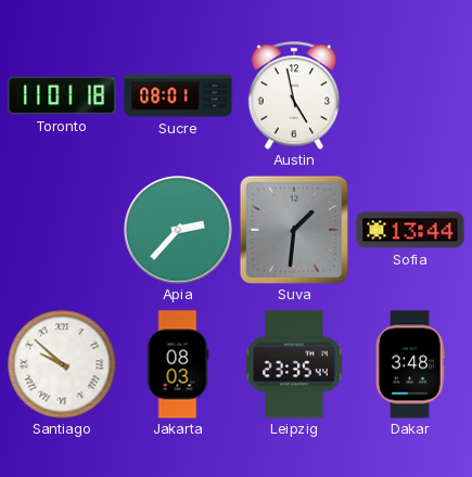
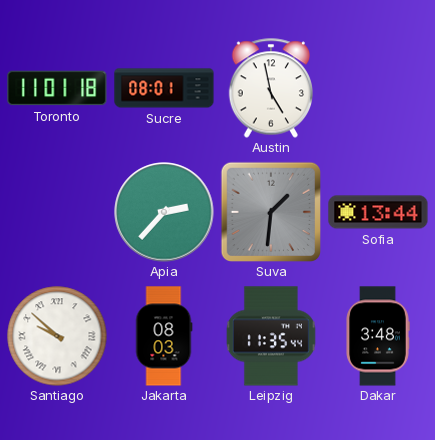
Leipzig: 23:35 -> 11:35 (271, 336)
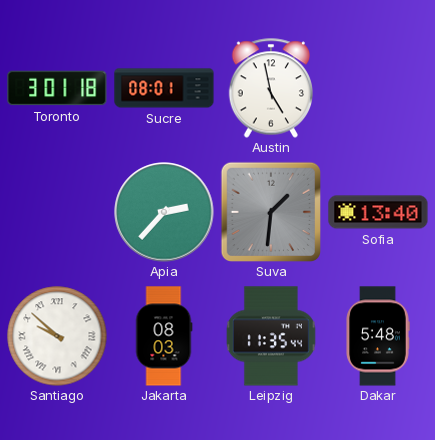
Toronto: 11:01 -> 3:01 (57, 88)
Sofia: 13:44 -> 13:40 (378, 212)
Dakar: 3:48 -> 5:48 (378, 336)
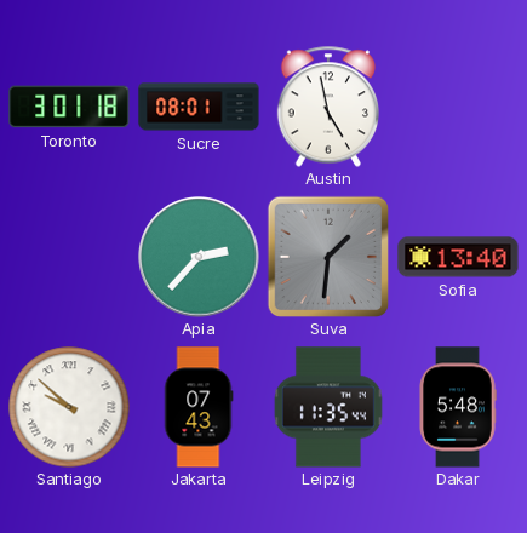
Jakarta: 08:03 -> 07:43 (199, 407)
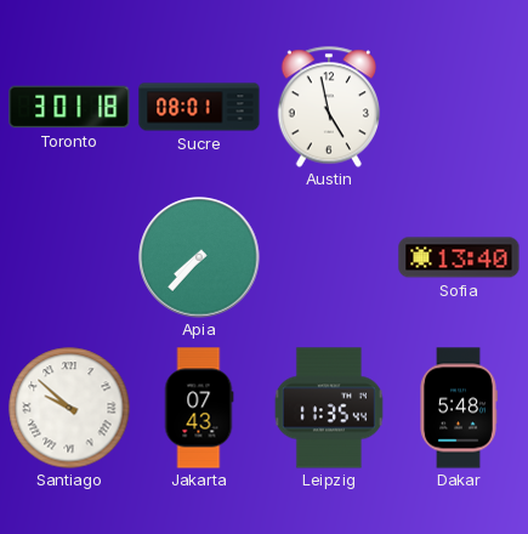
Apia: 2:37 -> 7:37 (199, 257)
Suva: 1:31 -> none (327, 256)
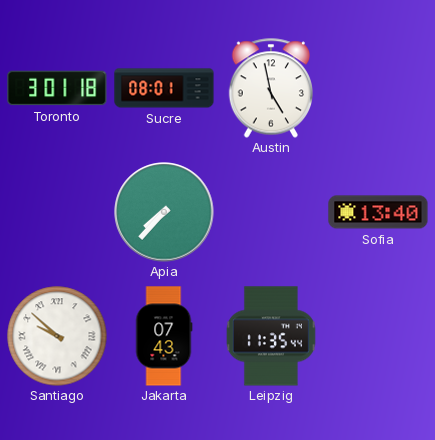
Dakar: 5:48 -> none (459, 408)
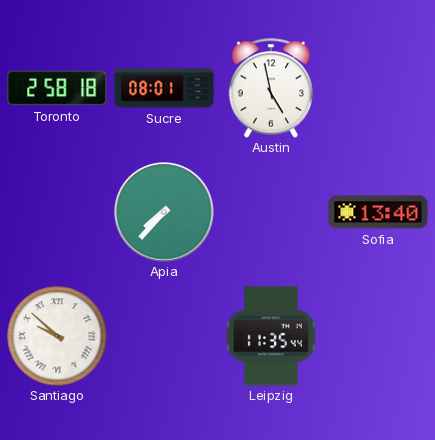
Toronto: 3:01 -> 2:58 (57, 88)
Jakarta: 07:43 -> none (164, 336)
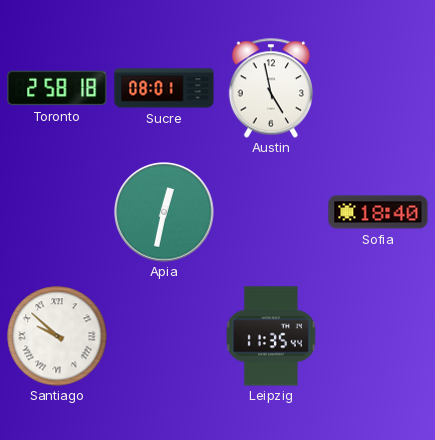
Apia: 7:37 -> 12:32 (164, 212)
Sofia: 13:40 -> 18:40 (378, 212)
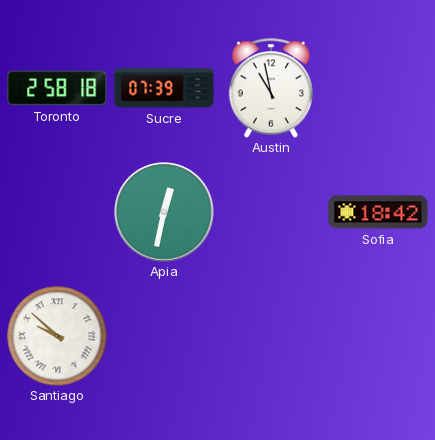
Sucre: 08:01 -> 07:39 (164, 88)
Austin: 4:58 -> 10:58 (270, 88)
Sofia: 18:40 -> 18:42 (378, 212)
Leipzig: 11:35 -> none (271, 336)
